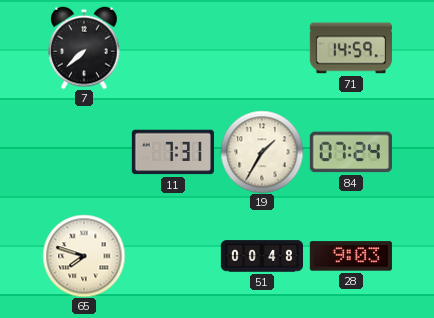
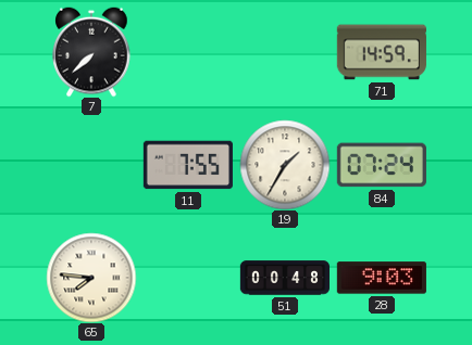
11: 7:31 -> 7:55 (188, 165)
65: 7:48 -> 7:46 (91, 278)
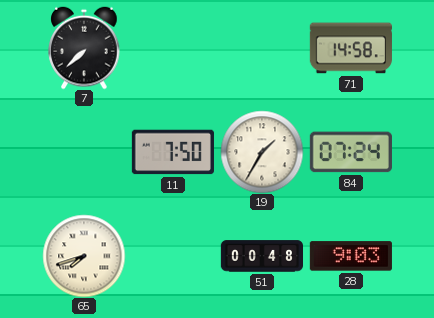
71: 14:59 -> 14:58 (351, 48)
11: 7:55 -> 7:50 (173, 152)
65: 7:46 -> 7:42 (84, 256)
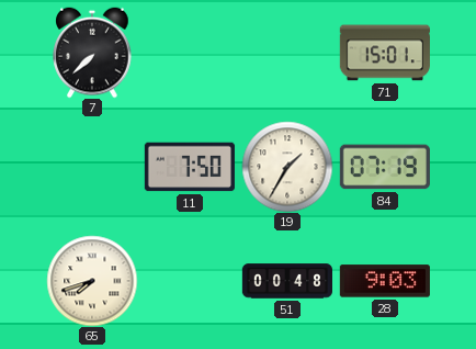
71: 14:58 -> 15:01 (385, 53)
84: 07:24 -> 07:19 (385, 167)
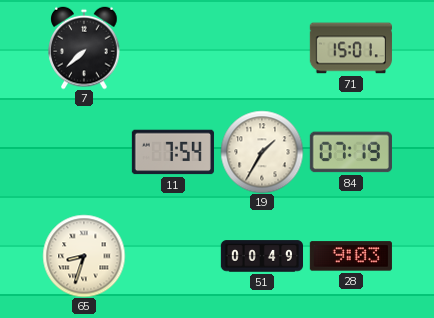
11: 7:50 -> 7:54 (173, 152)
65: 7:42 -> 8:33 (84, 256)
51: 00:48 -> 00:49 (261, 256)
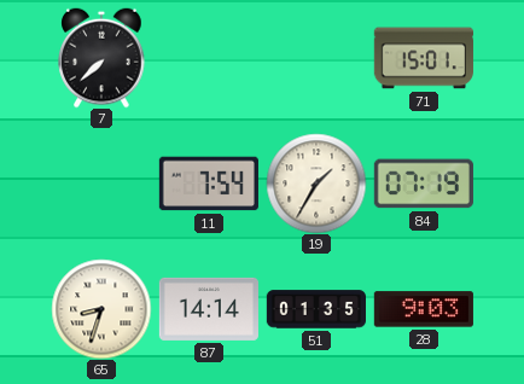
87: none -> 14:14 (209, 309)
51: 00:49 -> 01:35 (315, 309)
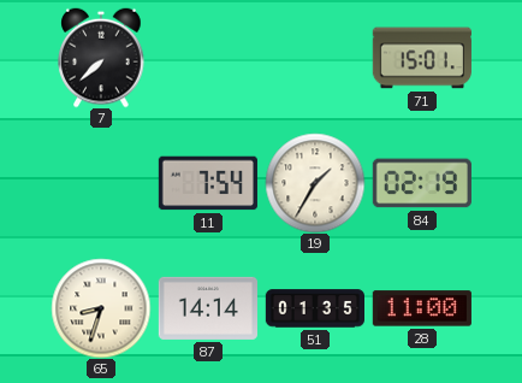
84: 07:19 -> 02:19 (422, 183)
28: 9:03 -> 11:00 (422, 308)
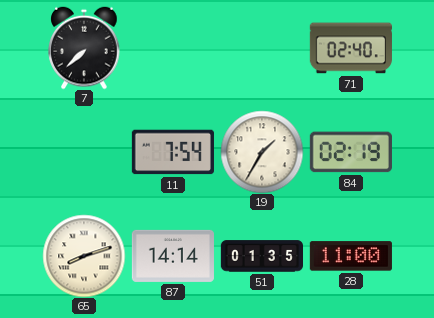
71: 15:01 -> 02:40 (351, 48)
65: 8:33 -> 8:12 (84, 256)
